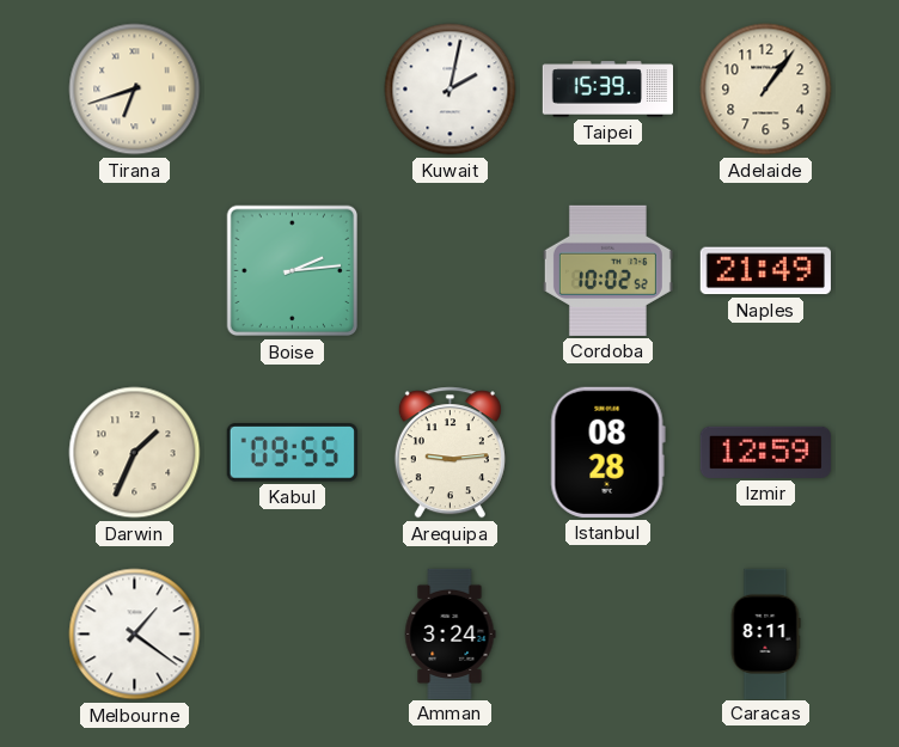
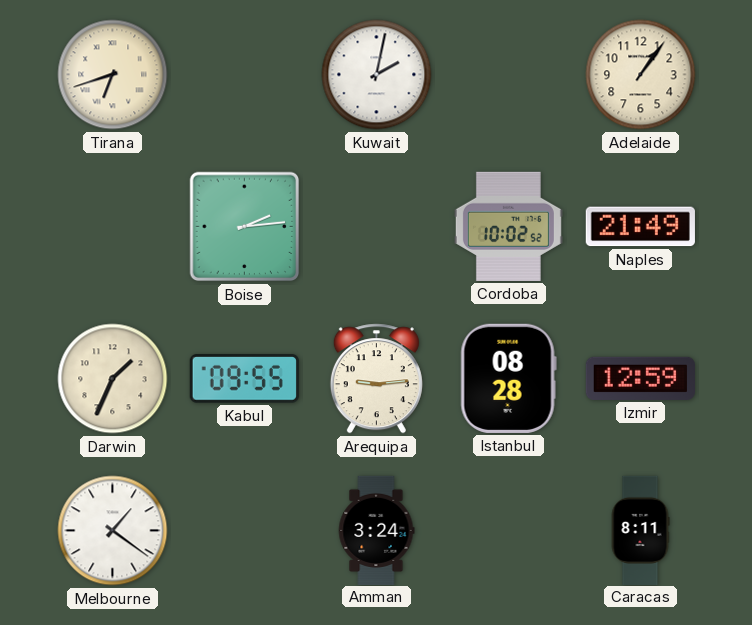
Taipei: 15:39 -> none (607, 90)
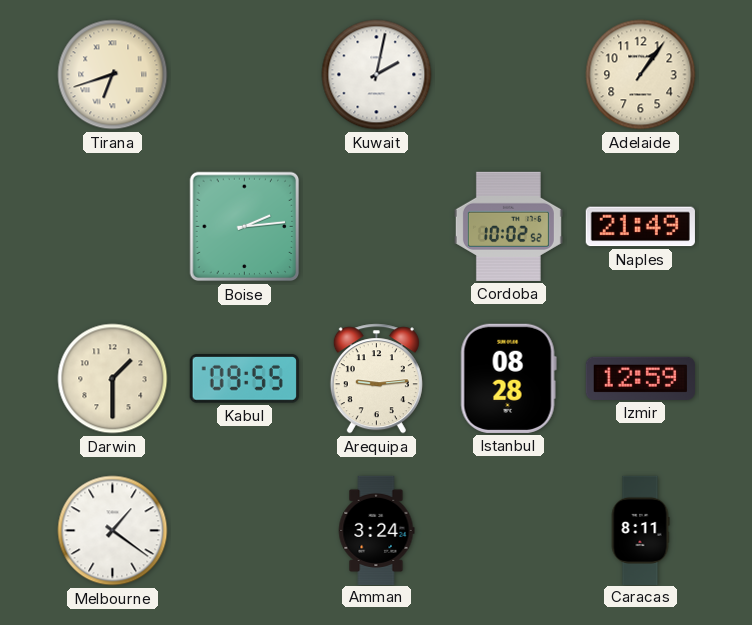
Darwin: 1:34 -> 1:30 (113, 379)
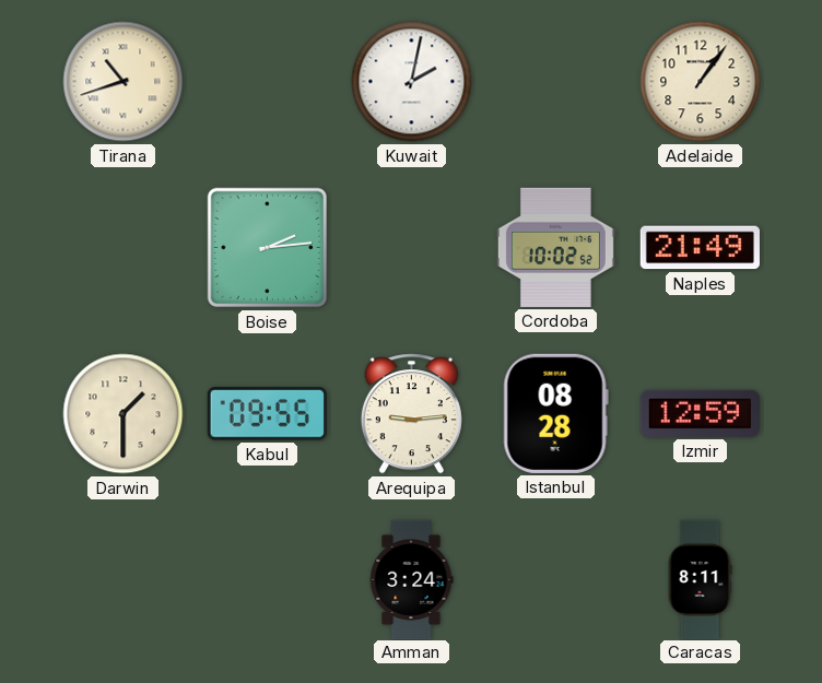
Tirana: 6:42 -> 10:42 (124, 82)
Melbourne: 1:21 -> none (113, 531)
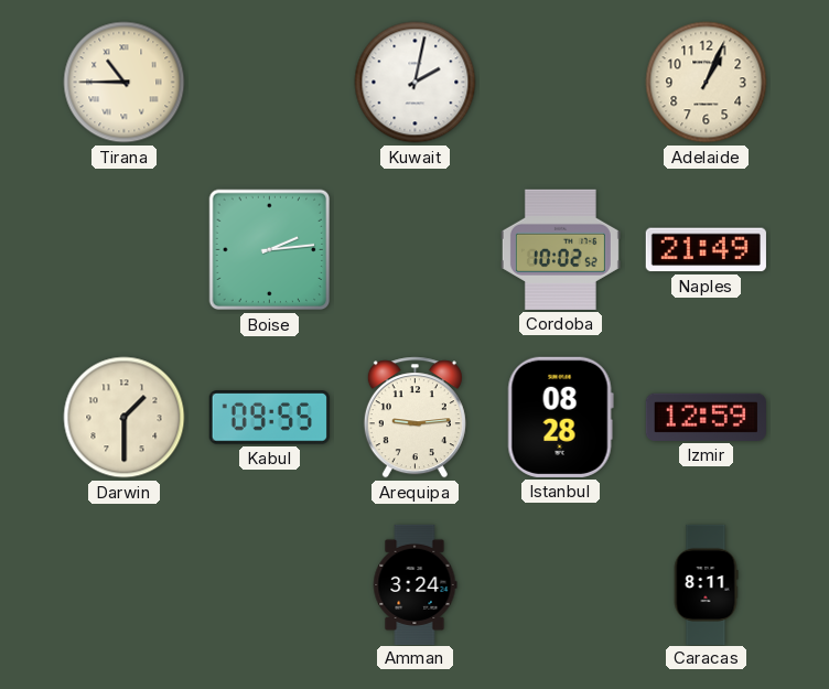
Tirana: 10:42 -> 10:45 (125, 83)
Adelaide: 1:06 -> 1:04 (707, 83)
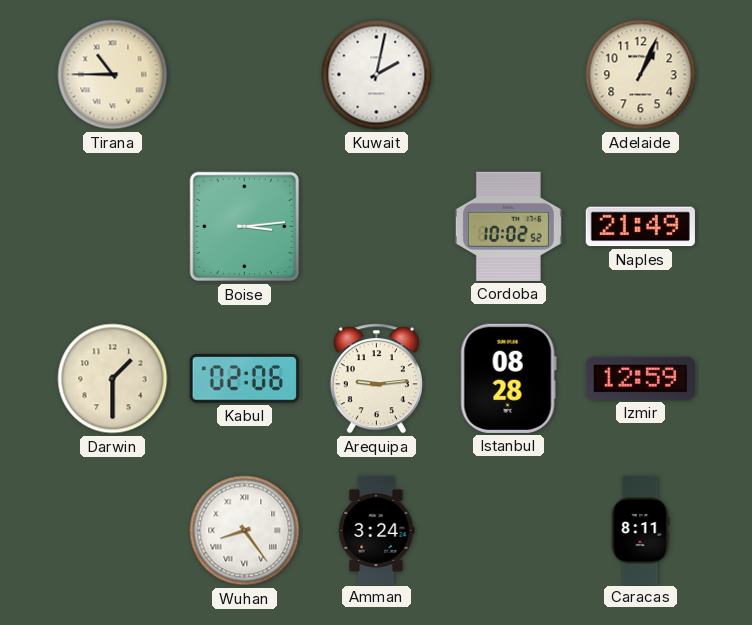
Boise: 2:14 -> 3:14 (245, 227)
Kabul: 09:55 -> 02:06 (244, 379)
Wuhan: none -> 8:24 (245, 531)
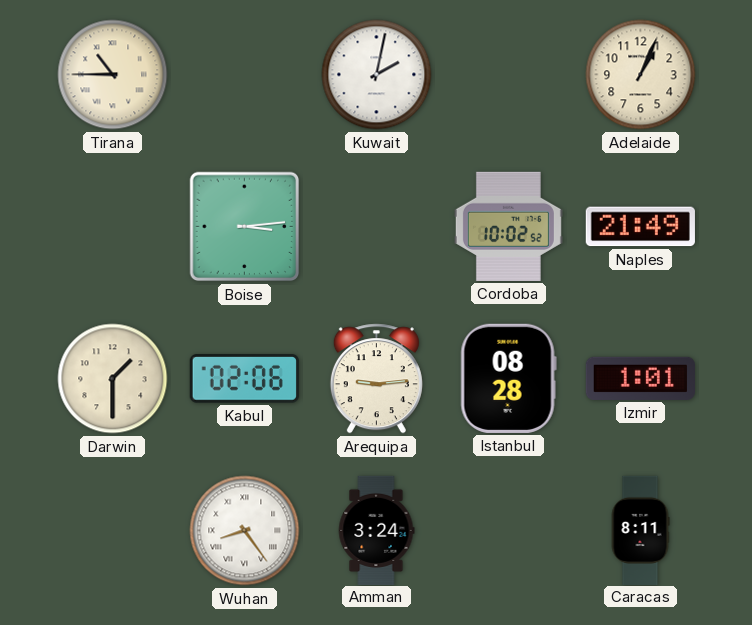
Izmir: 12:59 -> 1:01 (640, 378)
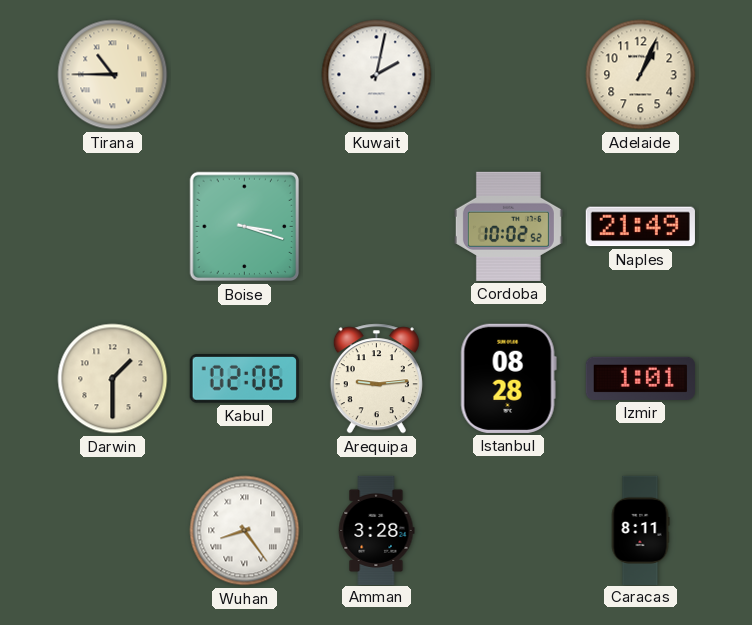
Boise: 3:14 -> 3:18 (245, 227)
Amman: 3:24 -> 3:28 (376, 530)
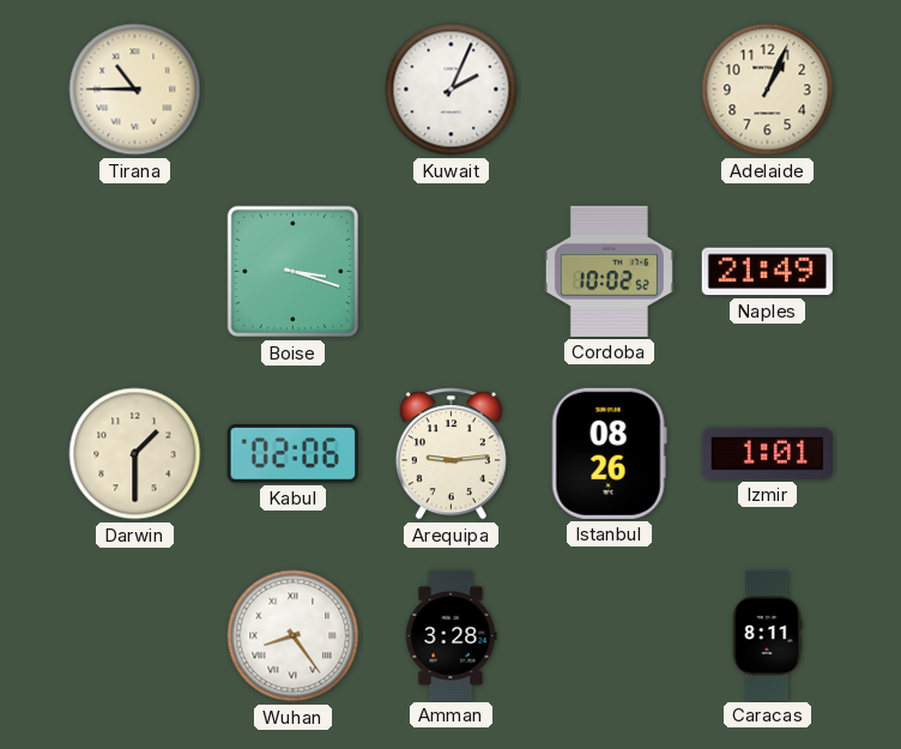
Kuwait: 2:02 -> 2:04 (452, 90)
Istanbul: 08:28 -> 08:26 (609, 453)
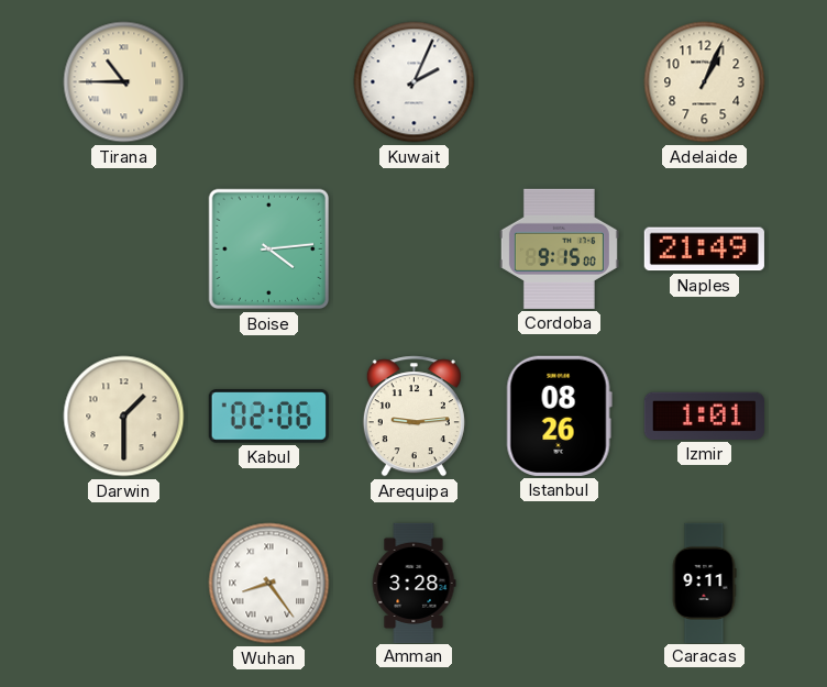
Boise: 3:18 -> 4:14 (269, 250)
Cordoba: 10:02 -> 9:15 (559, 248)
Caracas: 8:11 -> 9:11 (704, 583)
